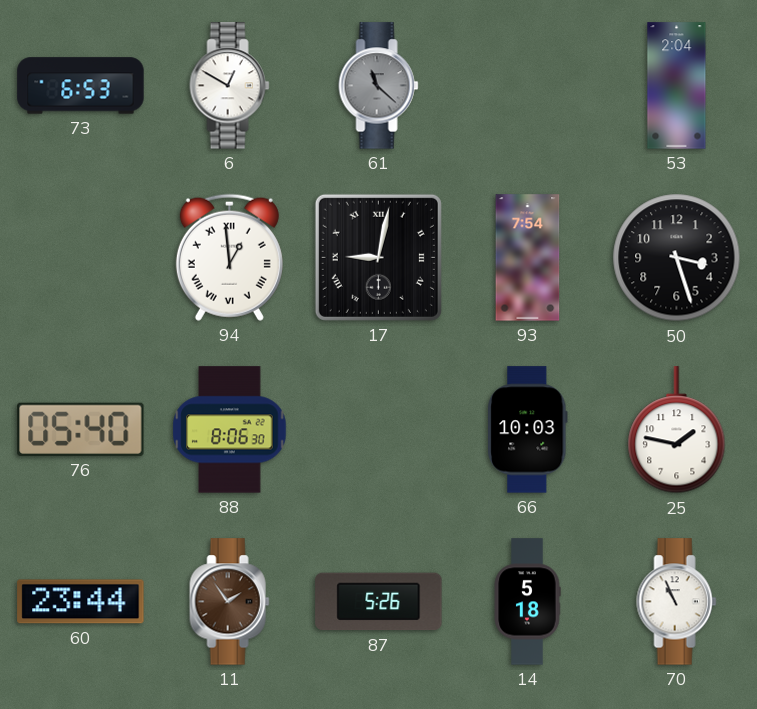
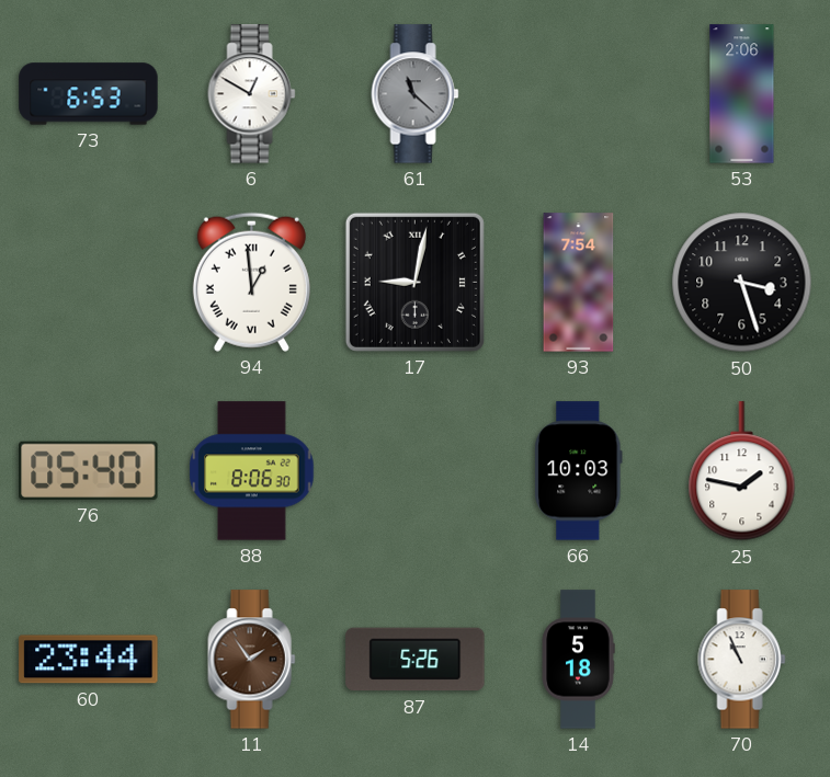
53: 2:04 -> 2:06 (742, 94)
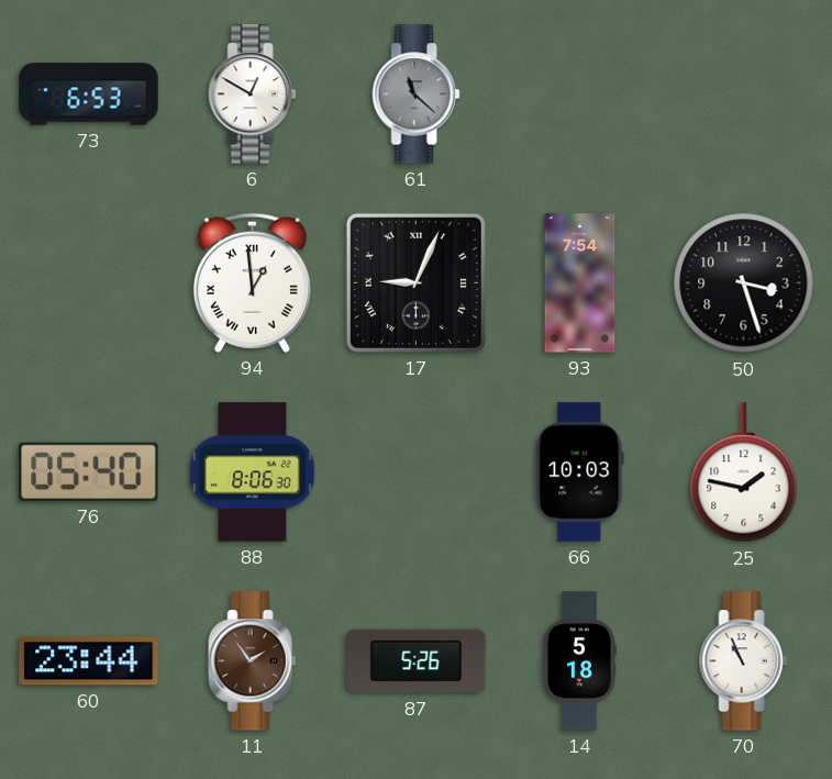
53: 2:06 -> none (742, 94)
17: 9:02 -> 9:04 (415, 282)
